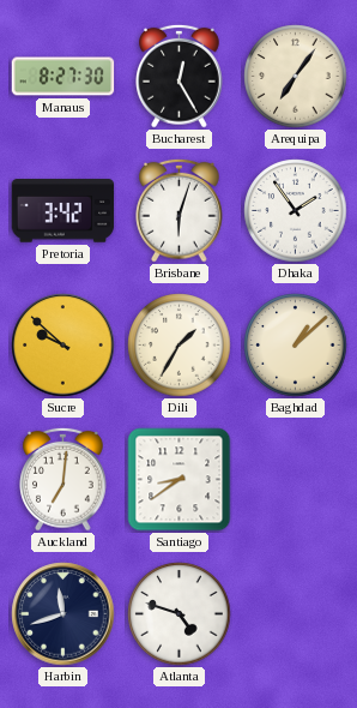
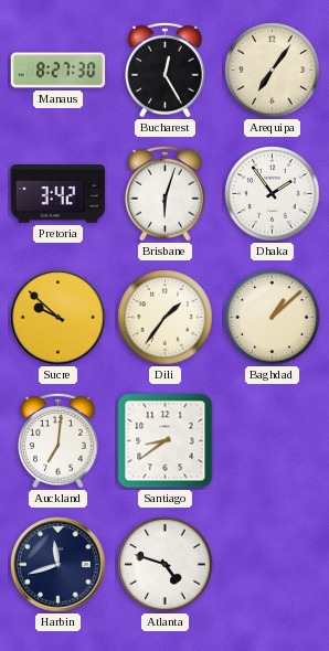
Dili: 1:35 -> 1:36 (166, 318)
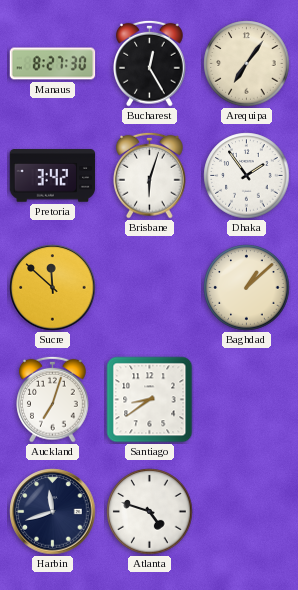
Sucre: 9:52 -> 11:52 (53, 288)
Dili: 1:36 -> none (166, 318)
Auckland: 7:01 -> 7:03 (53, 399)
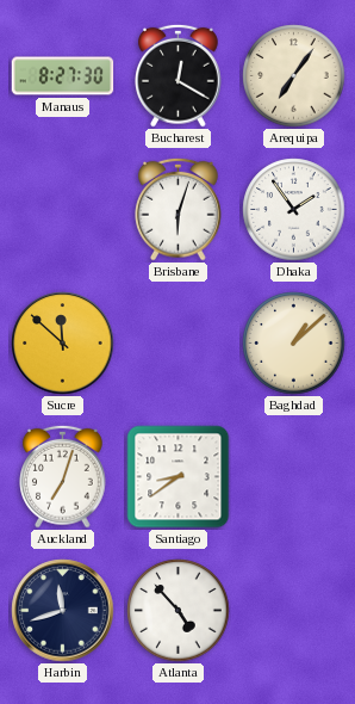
Bucharest: 12:25 -> 12:20 (179, 75)
Pretoria: 3:42 -> none (53, 176)
Atlanta: 4:48 -> 4:53 (179, 611)
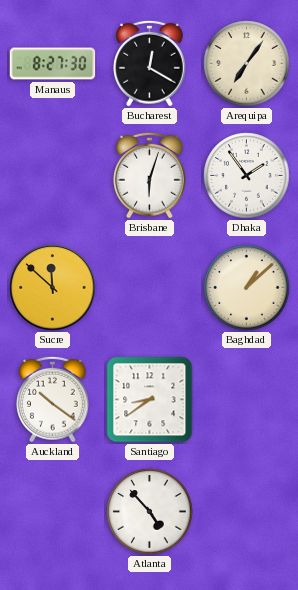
Auckland: 7:03 -> 10:21 (53, 399)
Harbin: 11:42 -> none (63, 611)
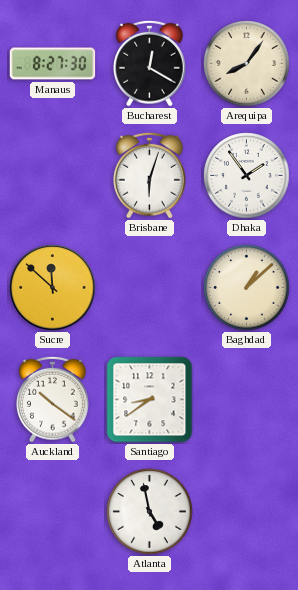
Arequipa: 7:06 -> 8:06 (247, 64)
Atlanta: 4:53 -> 4:58 (150, 512)
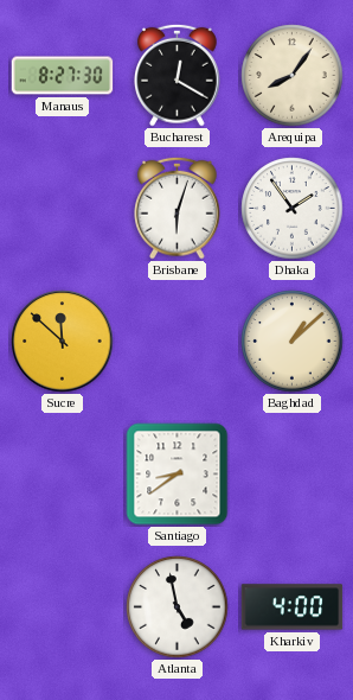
Auckland: 10:21 -> none (53, 399)
Kharkiv: none -> 4:00 (293, 607)
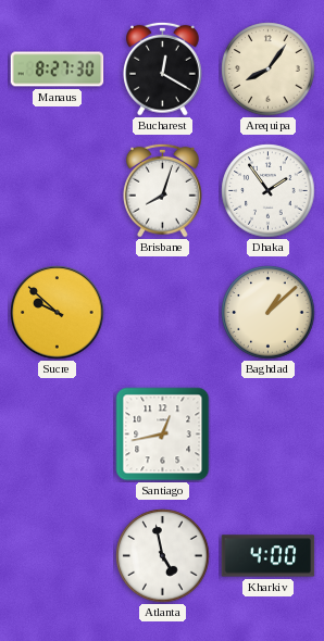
Brisbane: 6:03 -> 8:03 (163, 190)
Sucre: 11:52 -> 9:52 (58, 313)
Santiago: 8:39 -> 12:43 (163, 435)
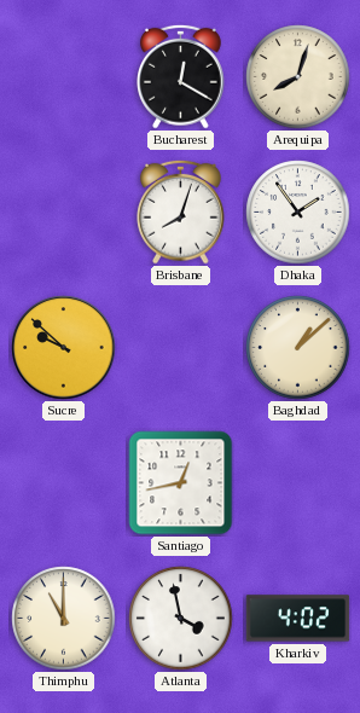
Manaus: 8:27 -> none (58, 70)
Arequipa: 8:06 -> 8:03 (298, 77)
Thimphu: none -> 11:00 (64, 619)
Atlanta: 4:58 -> 3:58 (181, 619)
Kharkiv: 4:00 -> 4:02 (298, 619)
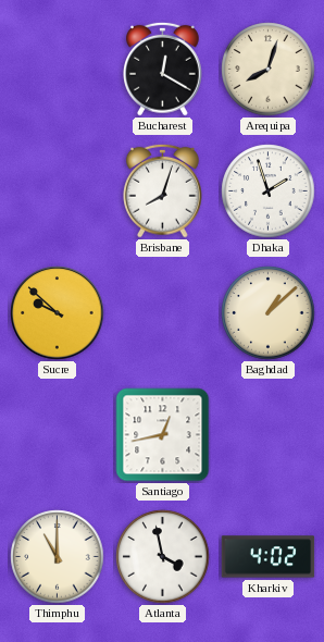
Dhaka: 1:54 -> 1:57 (269, 192)
